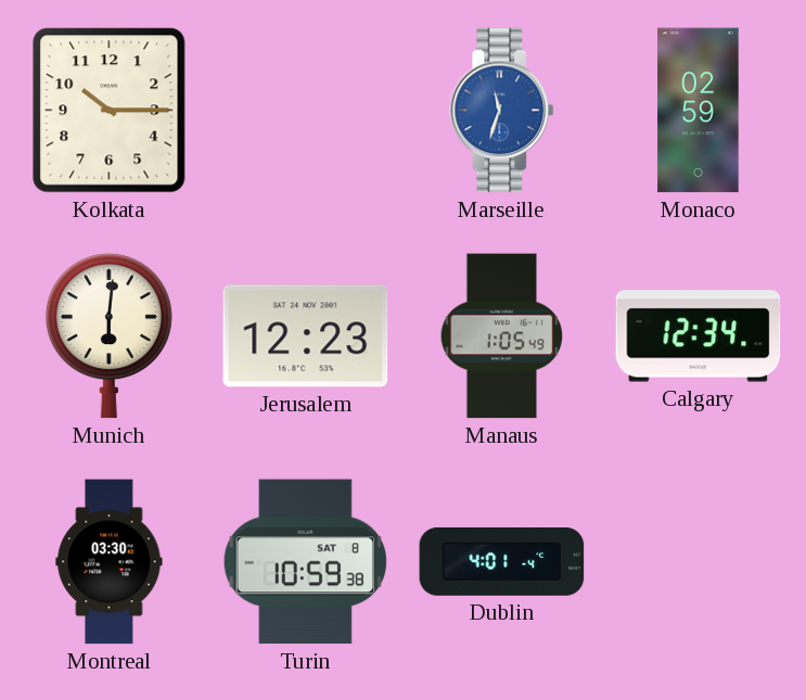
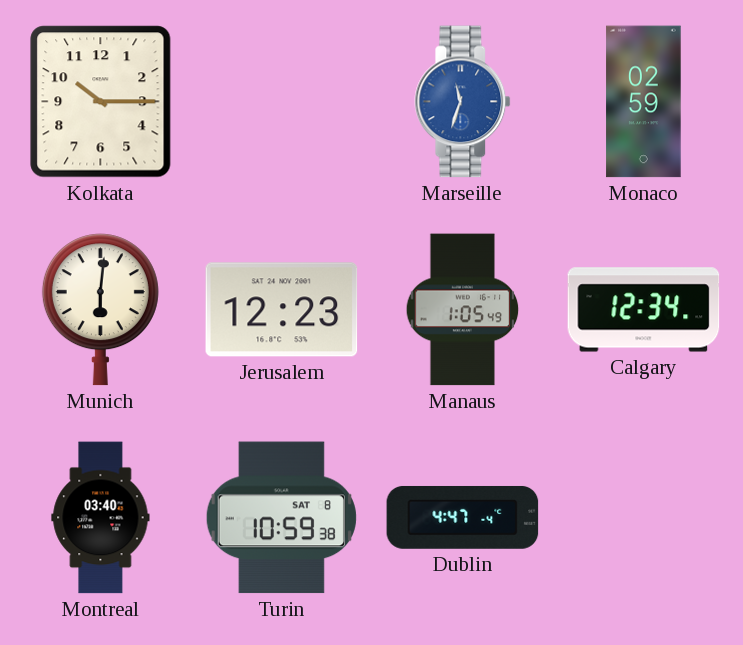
Montreal: 03:30 -> 03:40 (101, 518)
Dublin: 4:01 -> 4:47 (463, 517)
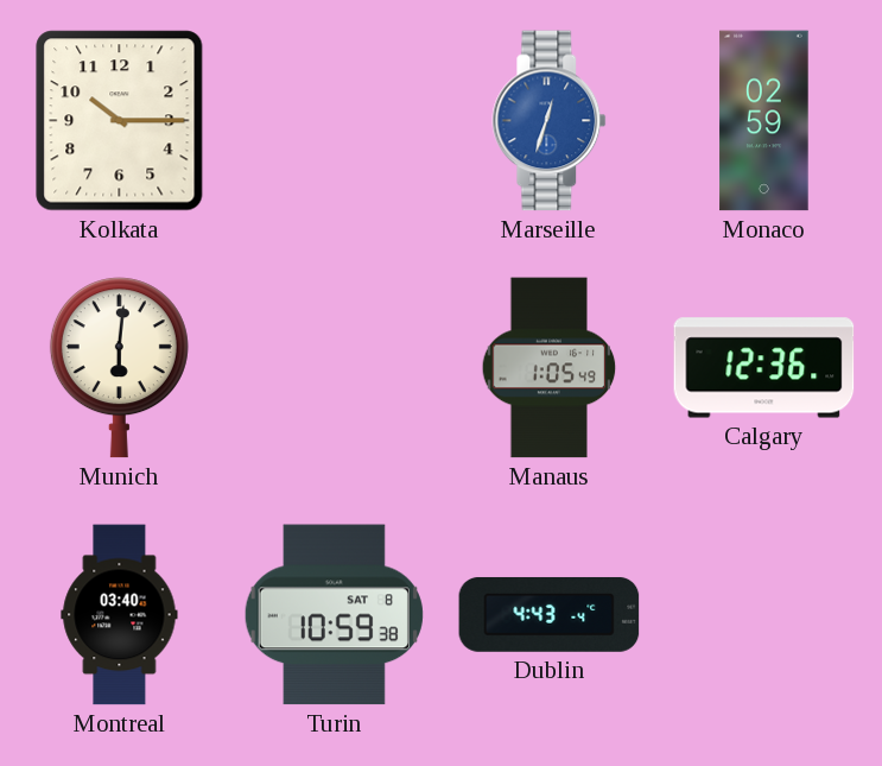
Marseille: 11:33 -> 12:33 (550, 121)
Jerusalem: 12:23 -> none (282, 310)
Calgary: 12:34 -> 12:36 (764, 368)
Dublin: 4:47 -> 4:43 (550, 614)
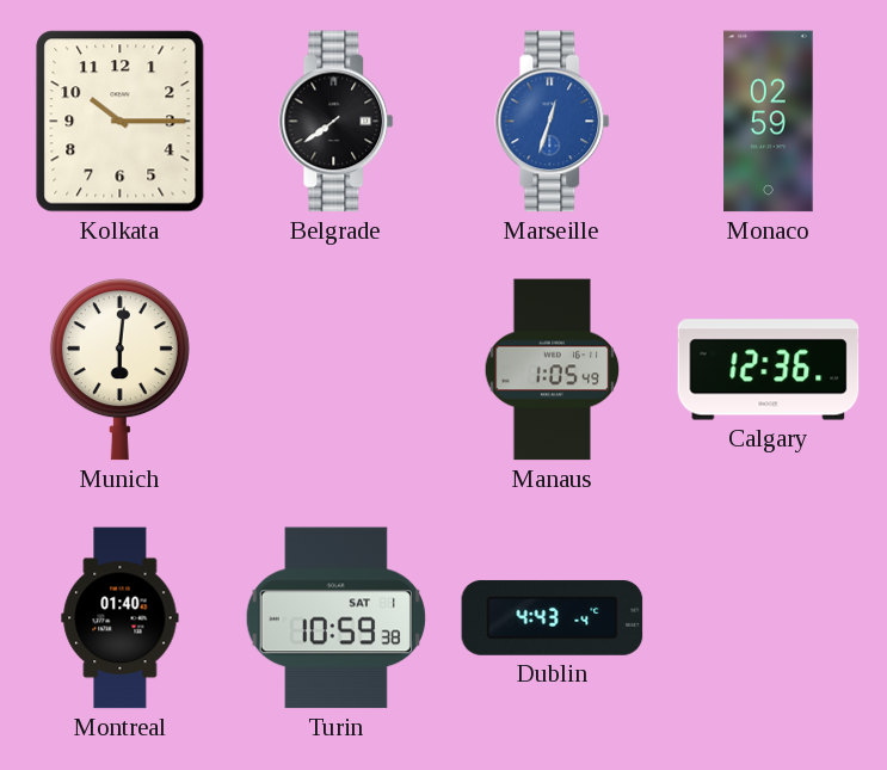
Belgrade: none -> 7:39 (337, 122)
Montreal: 03:40 -> 01:40 (121, 618)
Turin date: SAT 8 -> SAT 1 (335, 618)
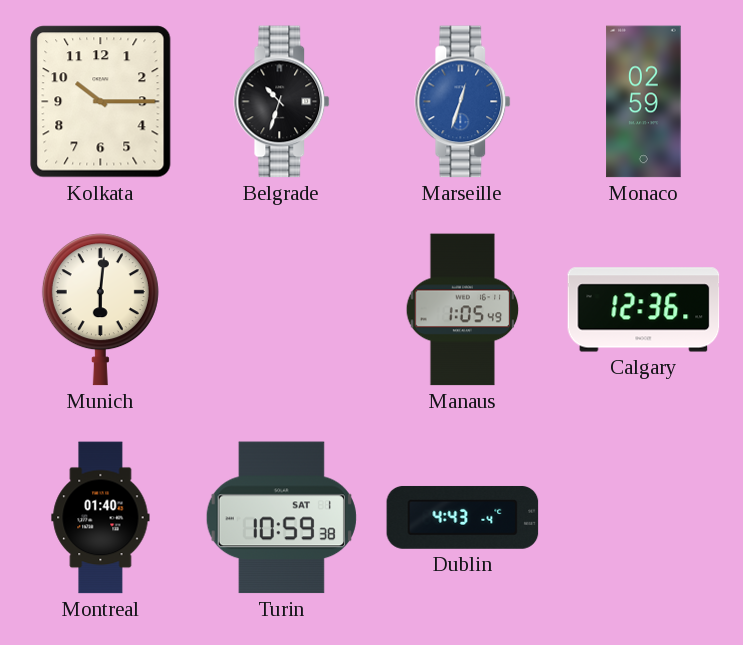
Belgrade: 7:39 -> 10:33 (282, 102)
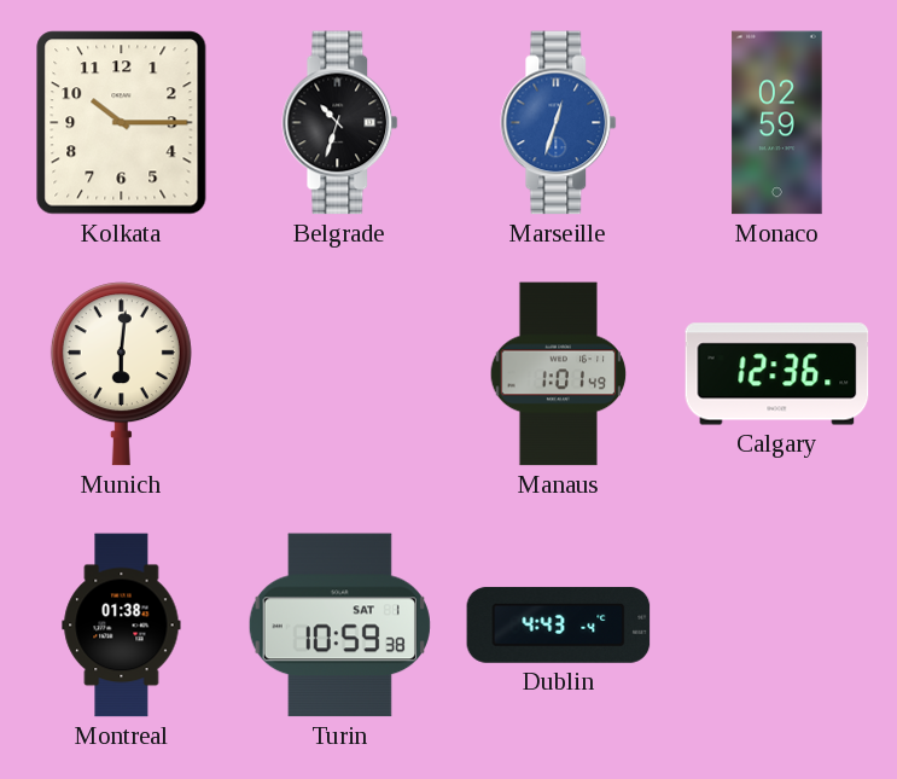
Manaus: 1:05 -> 1:01 (559, 374)
Montreal: 01:40 -> 01:38 (122, 626)
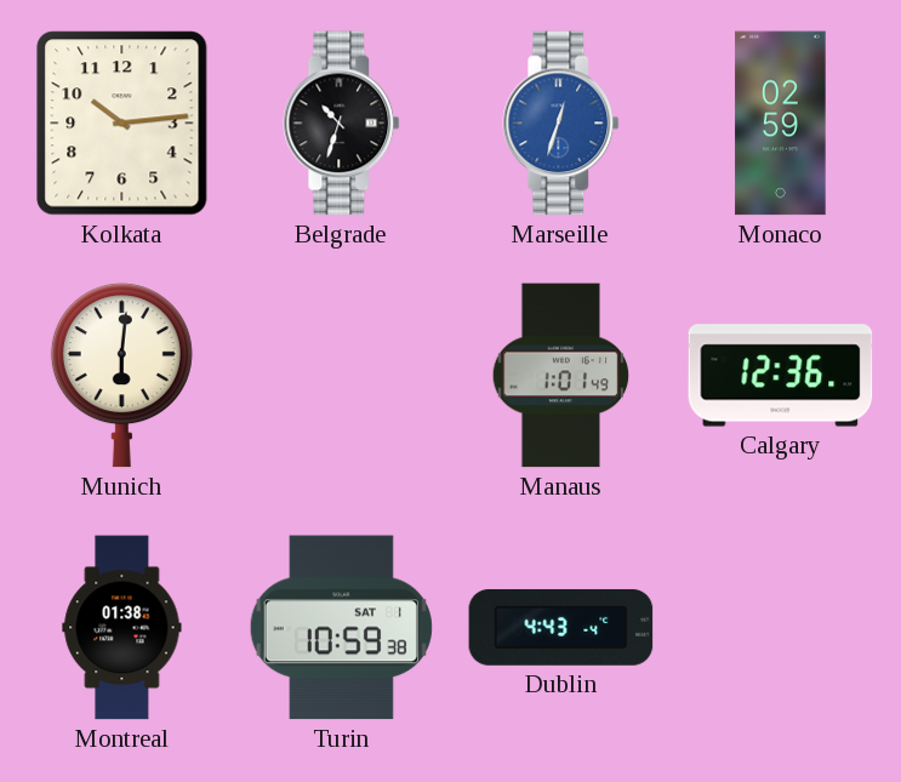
Kolkata: 10:15 -> 10:14 (122, 124)
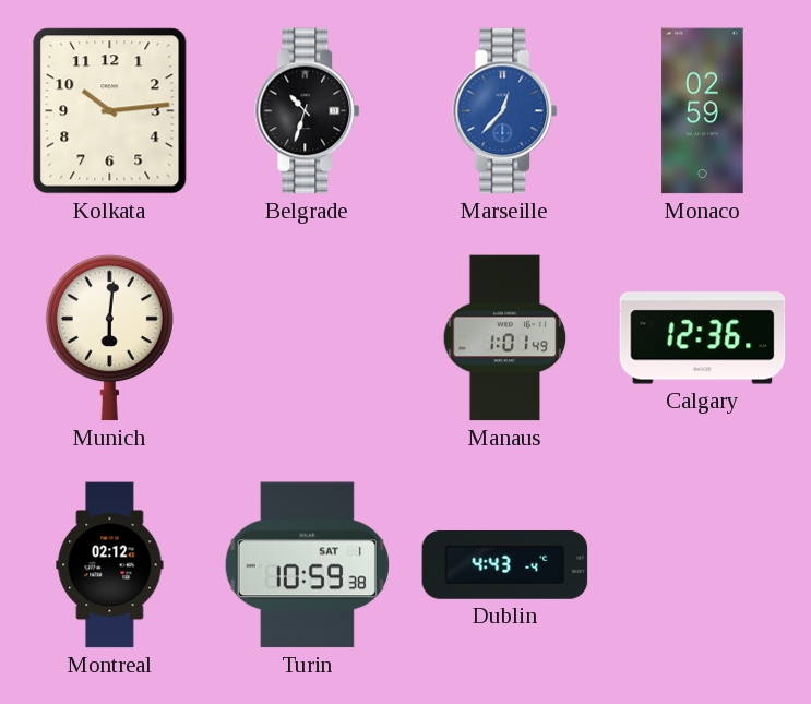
Marseille: 12:33 -> 12:37 (505, 111)
Montreal: 01:38 -> 02:12 (110, 565)
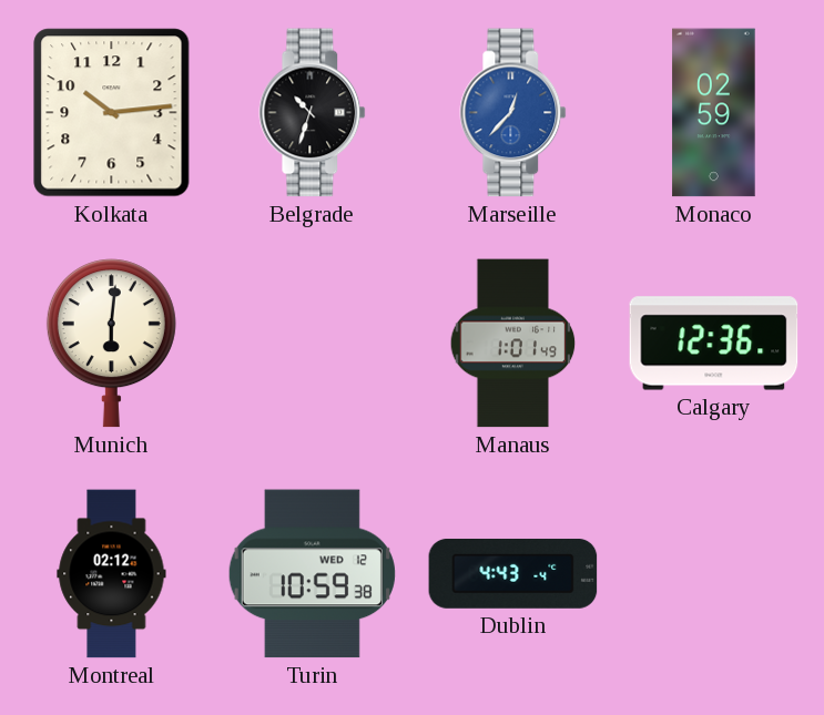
Turin date: SAT 1 -> WED 12 (312, 574)
